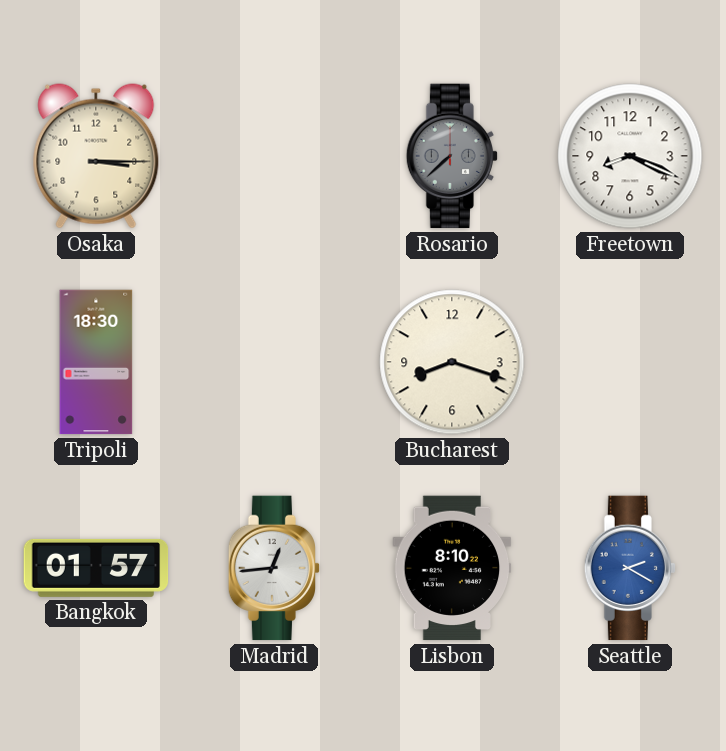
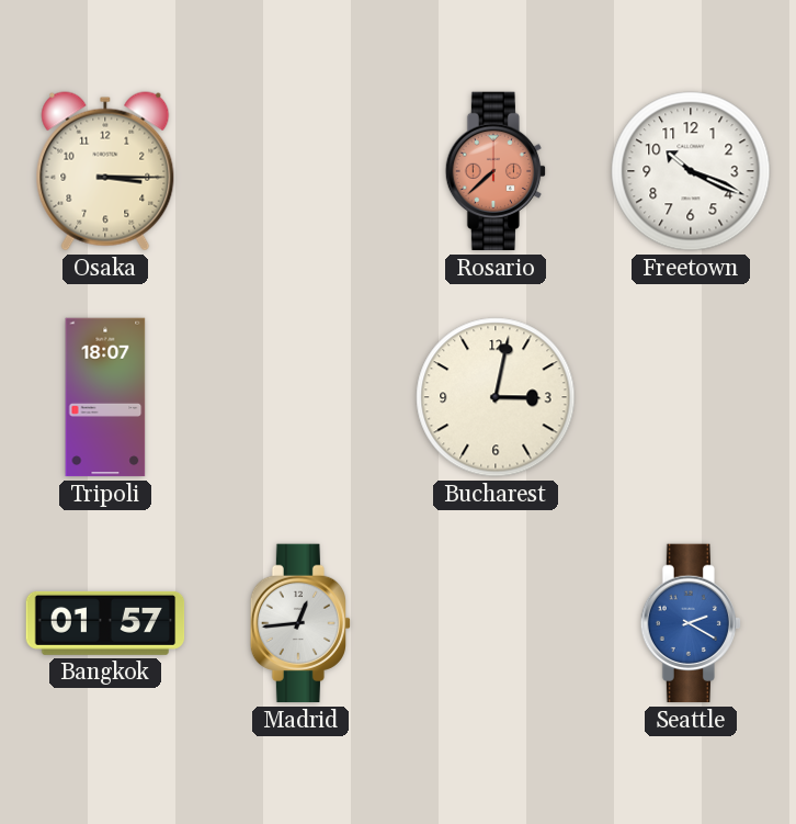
Rosario dial: grey -> salmon (494, 171)
Freetown: 8:19 -> 10:19 (691, 171)
Tripoli: 18:30 -> 18:07 (105, 397)
Bucharest: 8:18 -> 3:02 (496, 397)
Lisbon: 8:10 -> none (452, 568)
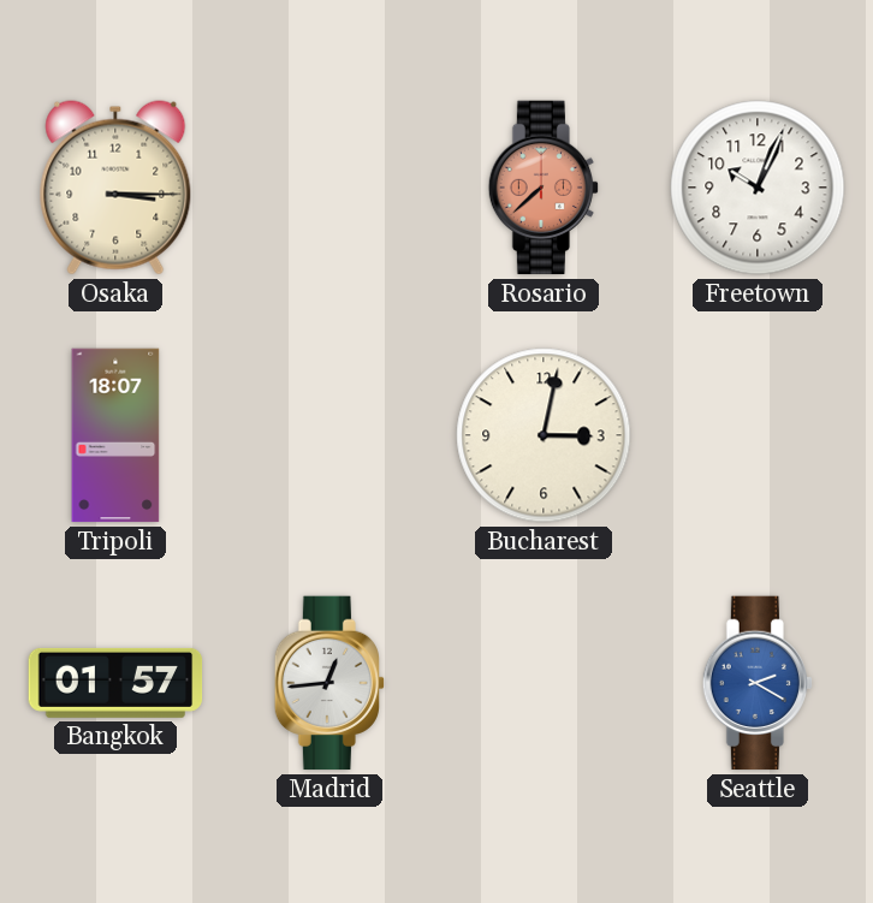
Freetown: 10:19 -> 10:04 (758, 188)
